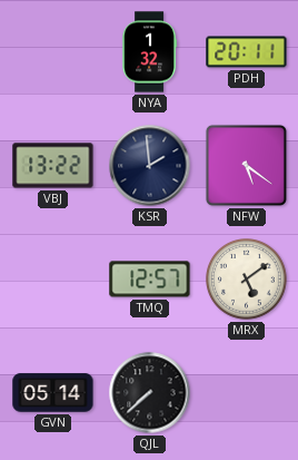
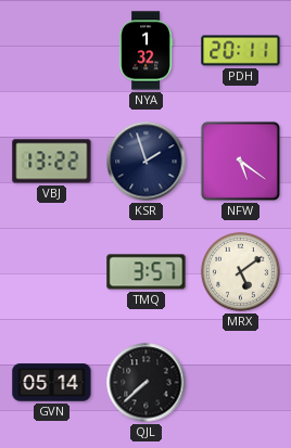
KSR: 1:59 -> 1:57 (147, 162)
TMQ: 12:57 -> 3:57 (147, 272)
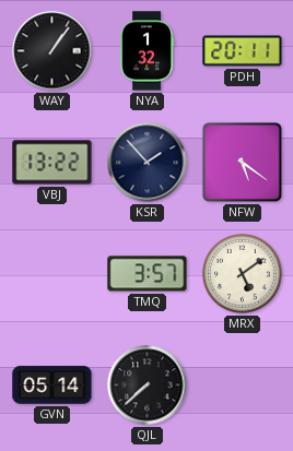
WAY: none -> 1:06 (52, 51)
KSR: 1:57 -> 1:53 (148, 163)
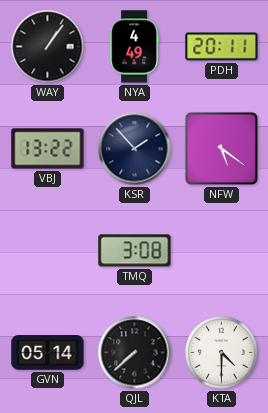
NYA: 1:32 -> 4:49 (135, 47)
TMQ: 3:57 -> 3:08 (135, 251)
MRX: 5:09 -> none (243, 274)
KTA: none -> 4:30 (222, 353)
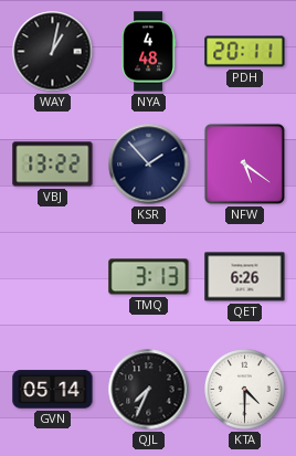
WAY: 1:06 -> 1:02 (53, 52)
NYA: 4:49 -> 4:48 (149, 52)
TMQ: 3:08 -> 3:13 (149, 277)
QET: none -> 6:26 (245, 277)
QJL: 7:38 -> 7:34 (149, 390)
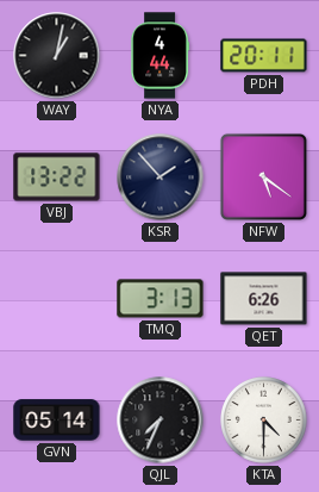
NYA: 4:48 -> 4:44 (161, 56)
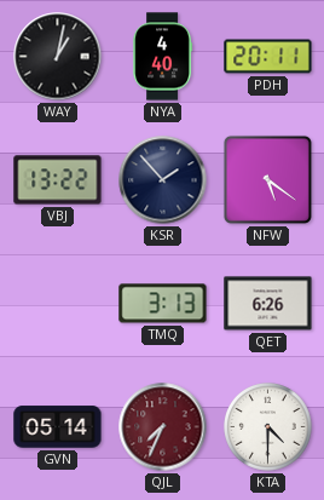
NYA: 4:44 -> 4:40 (163, 57)
QJL dial: black -> burgundy (163, 427)
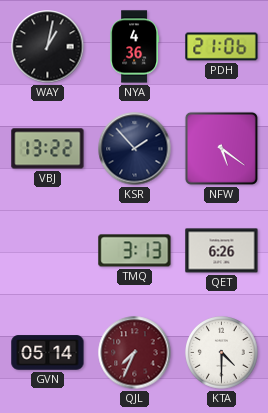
NYA: 4:40 -> 4:36 (135, 47)
PDH: 20:11 -> 21:06 (222, 47)
